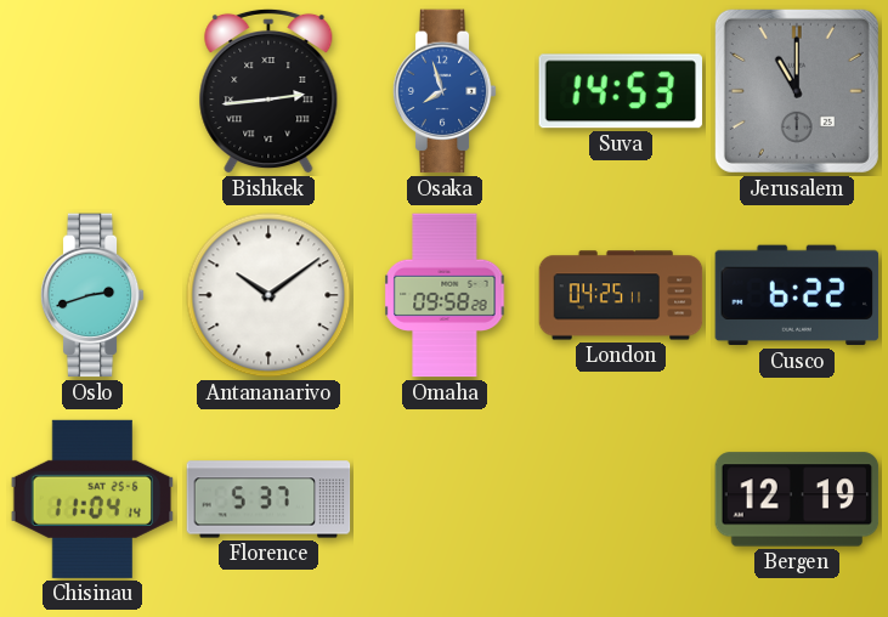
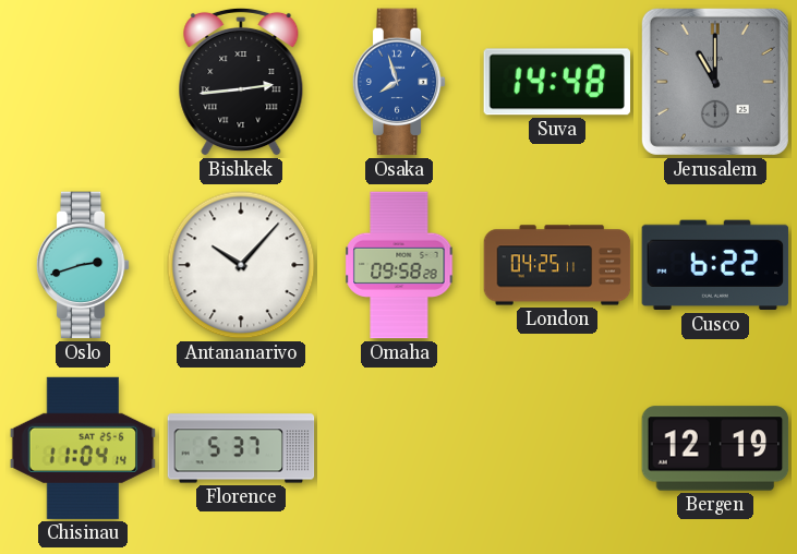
Suva: 14:53 -> 14:48 (556, 82)
Antananarivo: 10:09 -> 10:07 (241, 265)
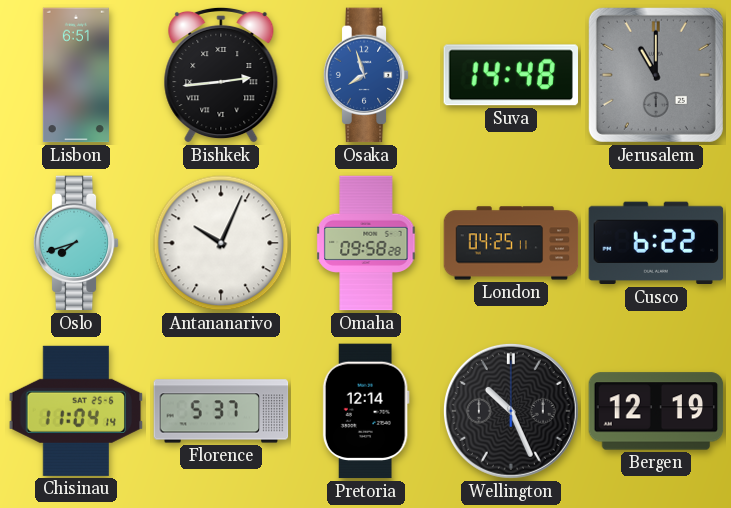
Lisbon: none -> 6:51 (76, 75)
Oslo: 2:42 -> 7:42 (76, 243)
Antananarivo: 10:07 -> 10:04 (221, 243)
Pretoria: none -> 12:14 (366, 411)
Wellington: none -> 10:26 (511, 411)
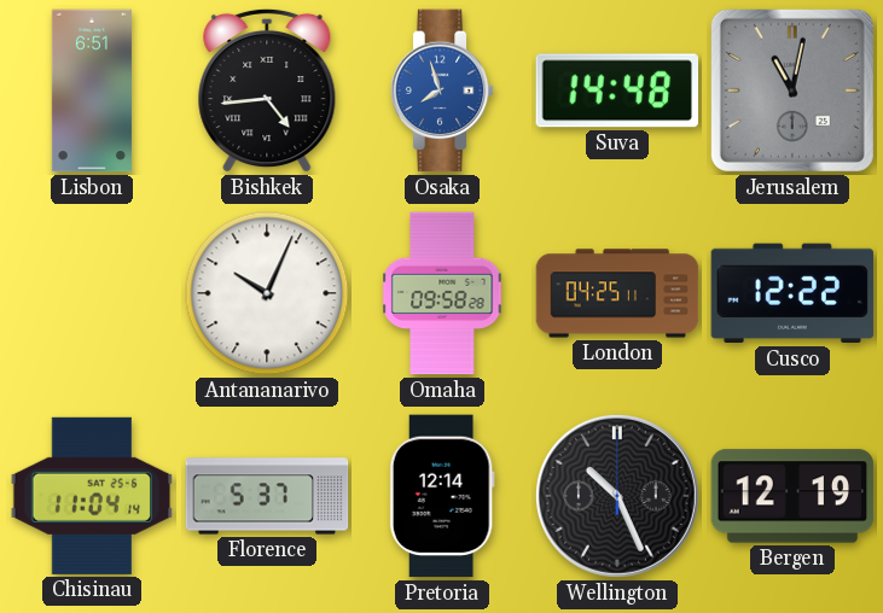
Bishkek: 2:44 -> 4:44 (267, 91)
Jerusalem: 11:00 -> 11:02 (792, 91)
Oslo: 7:42 -> none (76, 243)
Cusco: 6:22 -> 12:22 (792, 293)
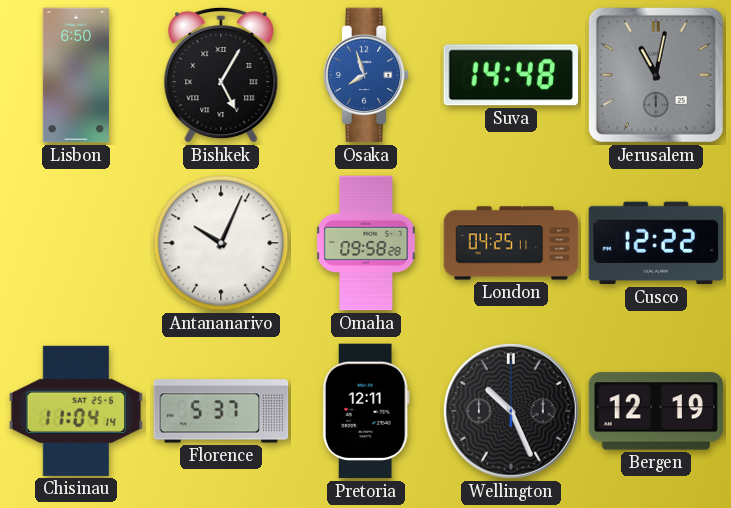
Lisbon: 6:51 -> 6:50 (76, 75)
Bishkek: 4:44 -> 5:05 (221, 75)
Pretoria: 12:14 -> 12:11 (366, 411)
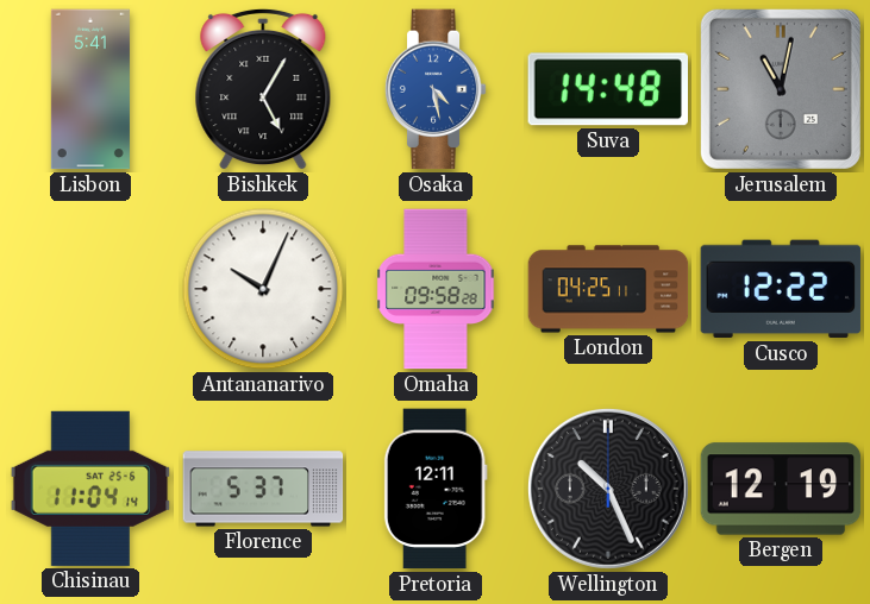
Lisbon: 6:50 -> 5:41 (90, 89)
Osaka: 7:57 -> 4:28 (436, 89)
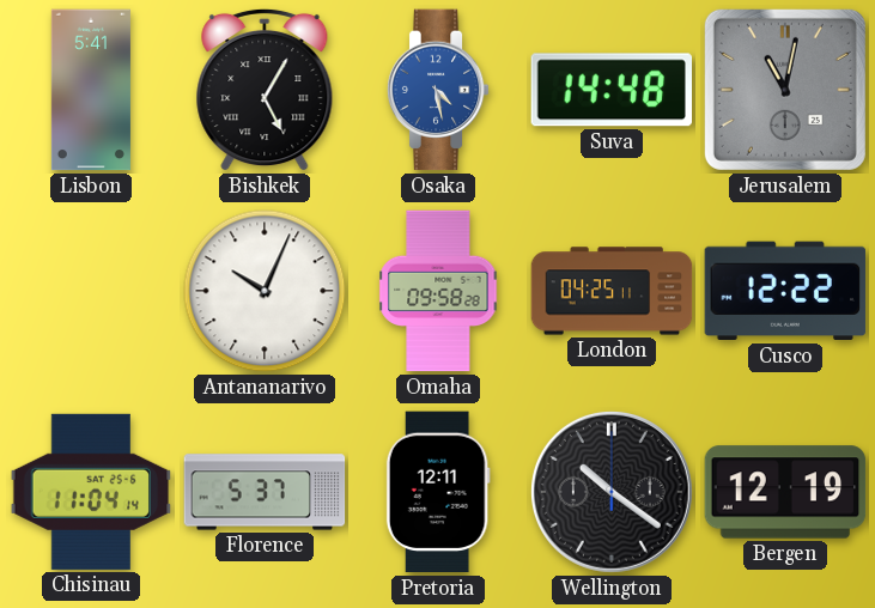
Wellington: 10:26 -> 10:21 (612, 492)
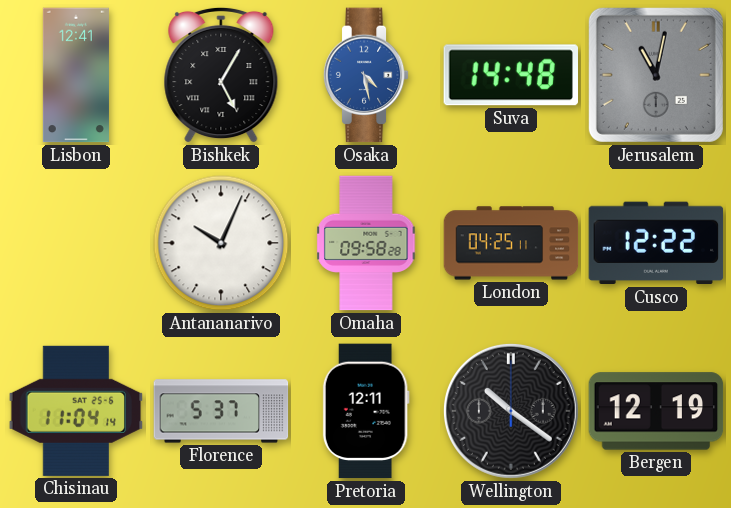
Lisbon: 5:41 -> 12:41 (76, 75)
